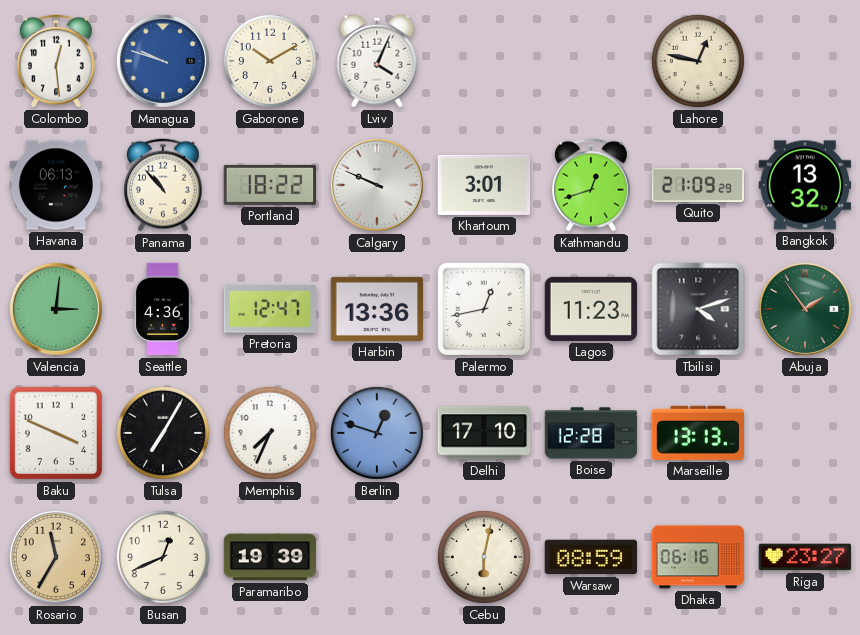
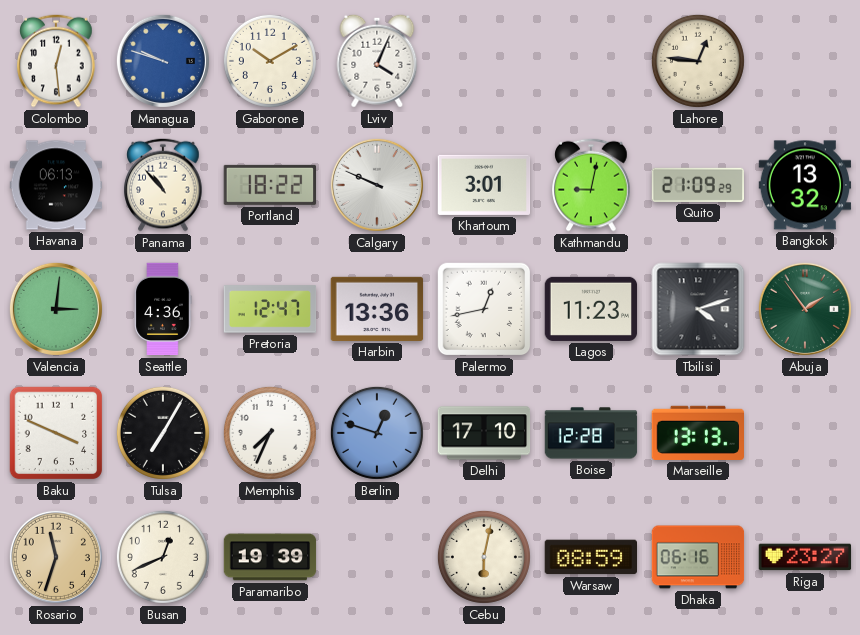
Lahore: 12:47 -> 12:46 (698, 61)
Kathmandu: 12:42 -> 9:02 (591, 185)
Rosario: 11:35 -> 11:33 (56, 557)
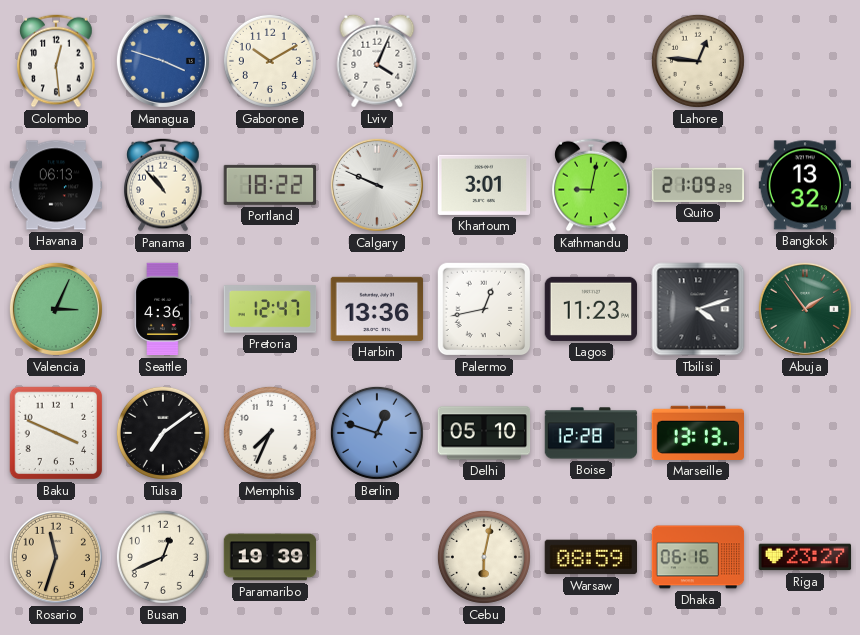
Managua: 9:48 -> 3:48 (163, 61)
Valencia: 3:01 -> 3:04 (56, 309)
Tulsa: 7:05 -> 7:09 (163, 433)
Delhi: 17:10 -> 05:10 (484, 433)
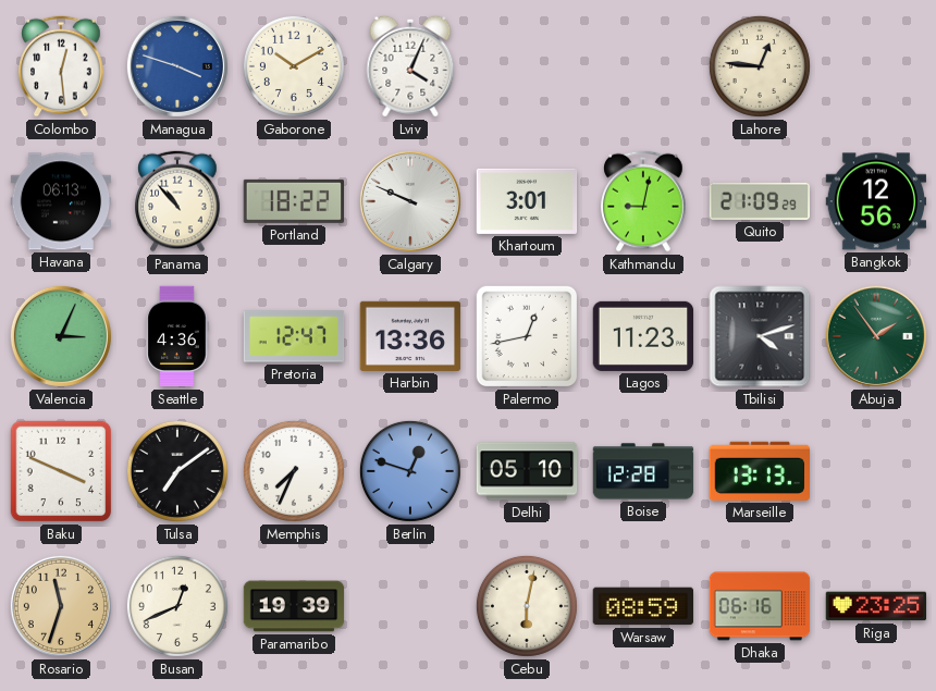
Bangkok: 13:32 -> 12:56 (876, 201)
Riga: 23:27 -> 23:25 (876, 606)
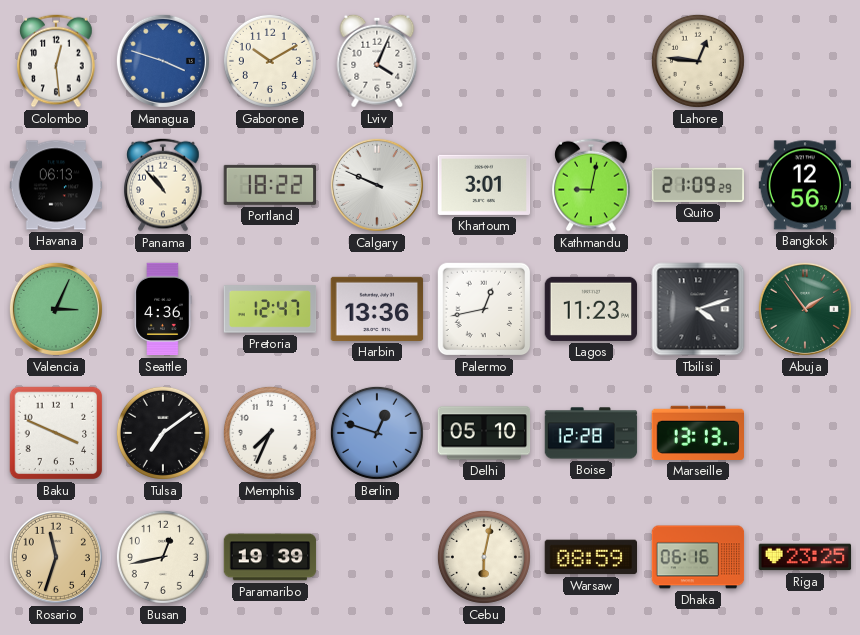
Busan: 12:41 -> 12:43 (163, 557)
